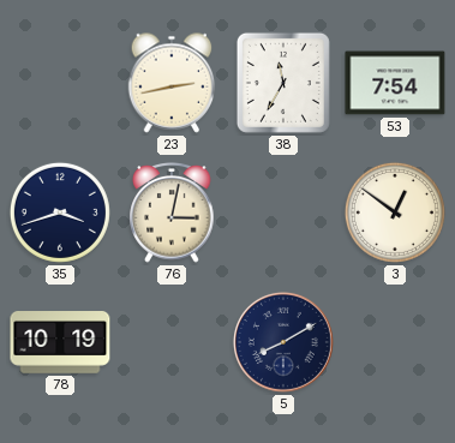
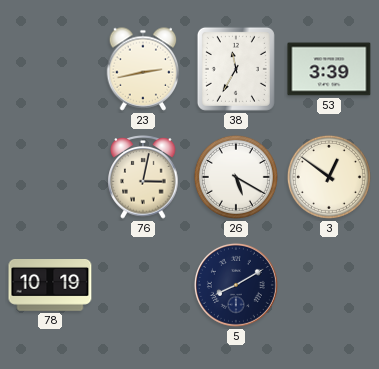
53: 7:54 -> 3:39 (329, 69)
35: 3:42 -> none (60, 212)
26: none -> 5:20 (236, 177)
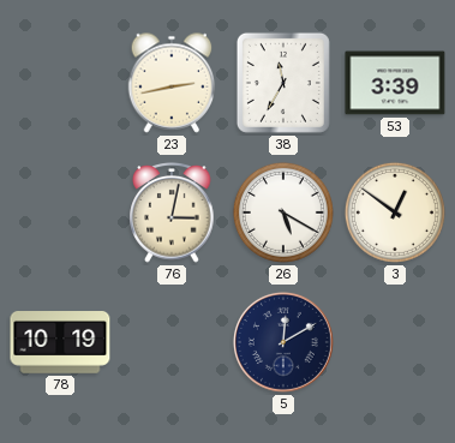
5: 8:10 -> 12:10 (283, 342)
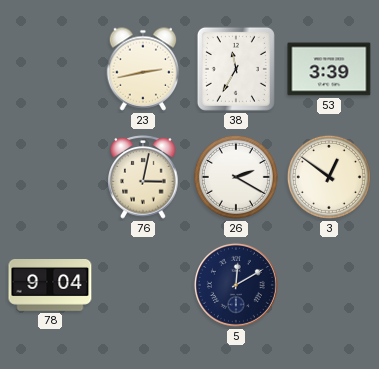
26: 5:20 -> 2:20 (236, 177)
78: 10:19 -> 9:04 (50, 286)
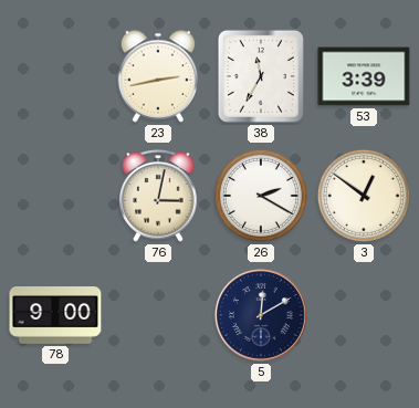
78: 9:04 -> 9:00 (55, 316)
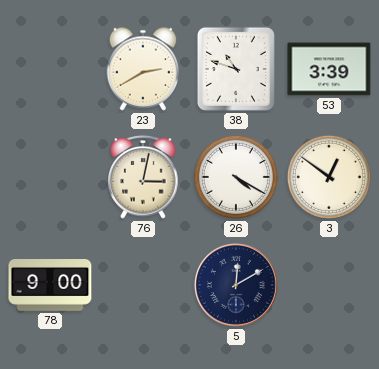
23: 2:43 -> 2:40 (143, 69)
38: 11:35 -> 10:48 (236, 69)
26: 2:20 -> 4:20 (236, 177)
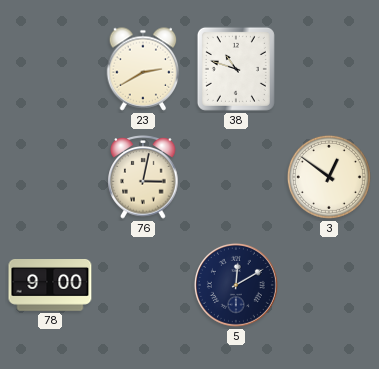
53: 3:39 -> none (329, 69)
26: 4:20 -> none (236, 177)
